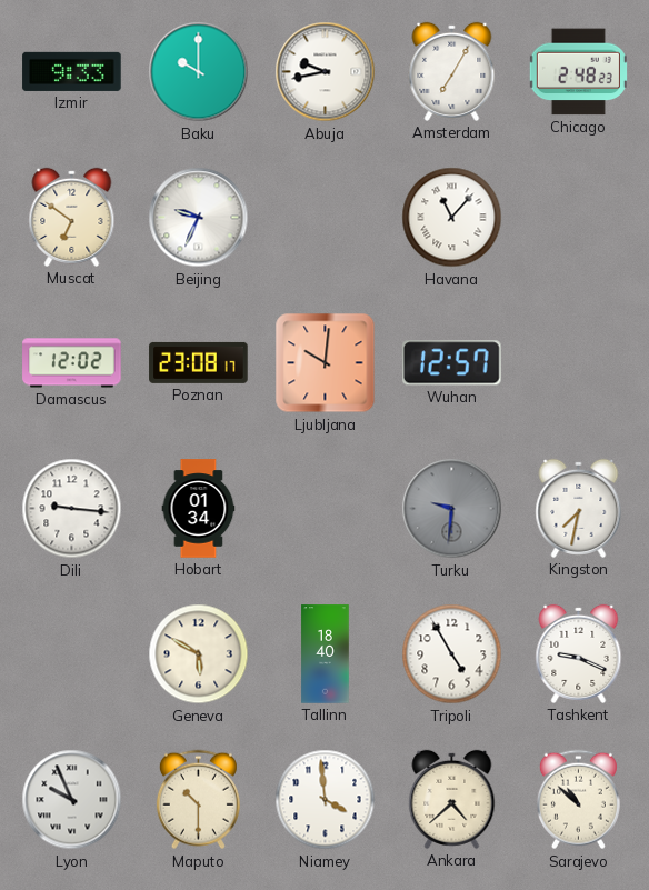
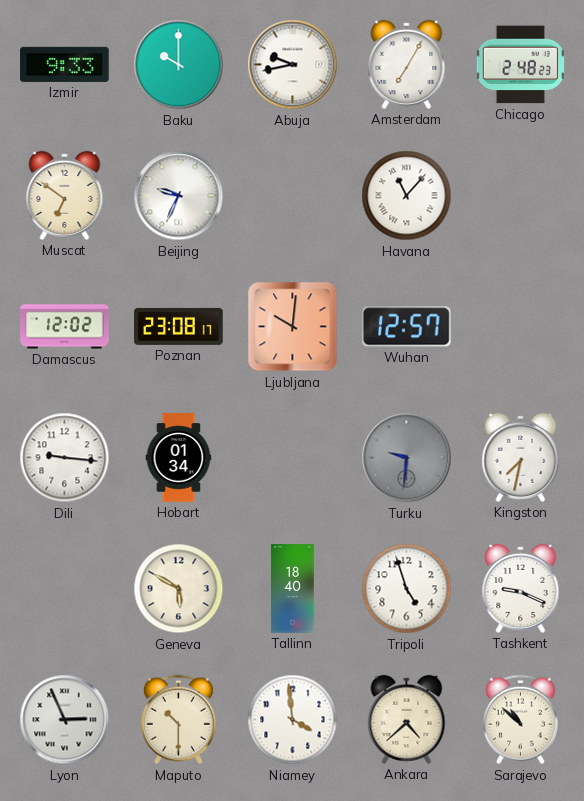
Tripoli: 4:55 -> 4:57 (407, 589)
Lyon: 9:56 -> 2:56 (65, 720)
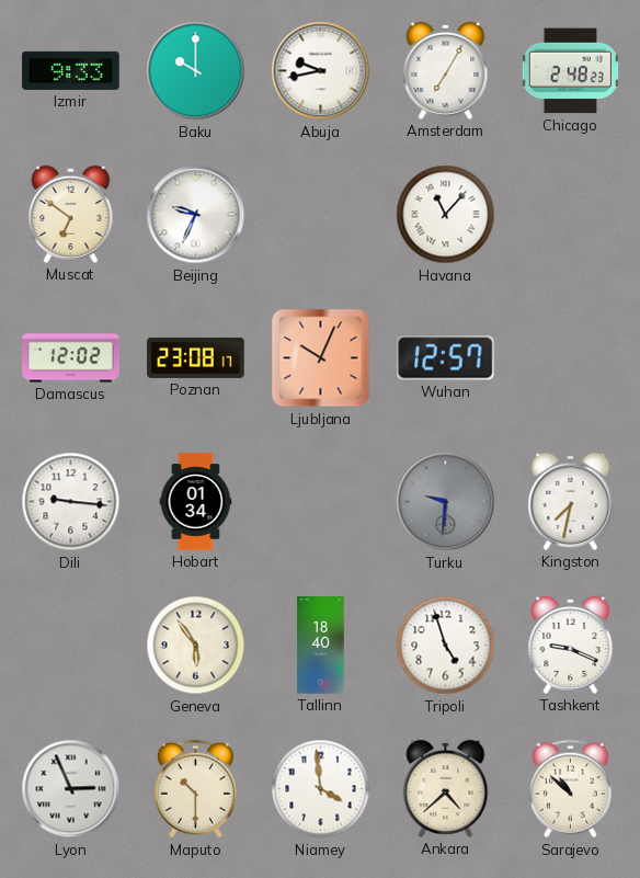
Ljubljana: 10:01 -> 10:04 (321, 358)
Geneva: 5:50 -> 5:54 (196, 646)
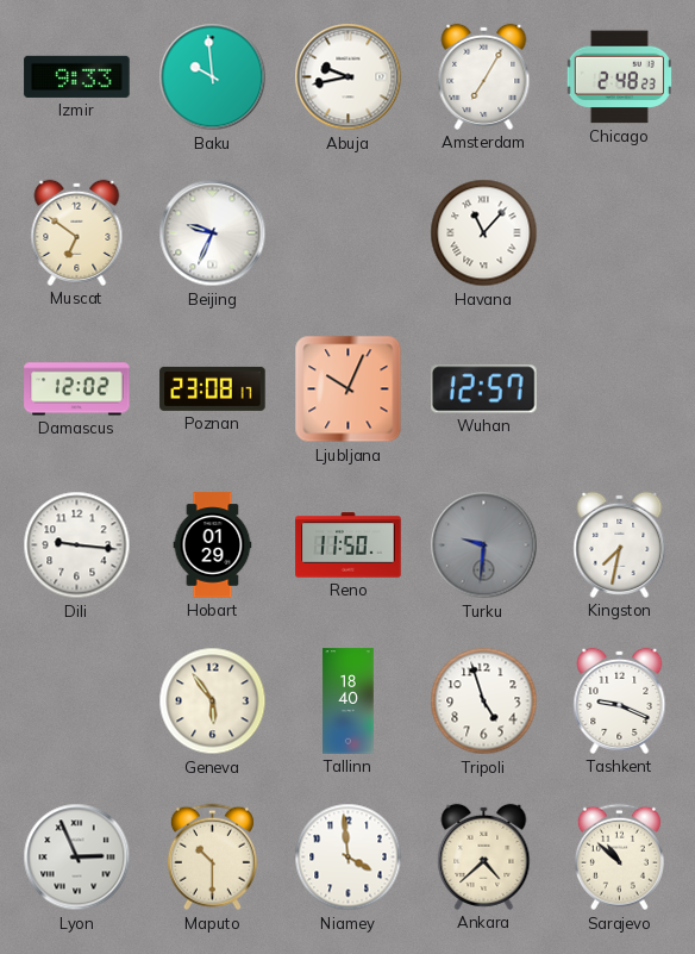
Baku: 10:00 -> 9:59 (213, 77)
Hobart: 01:34 -> 01:29 (213, 545)
Reno: none -> 11:50 (349, 545)
